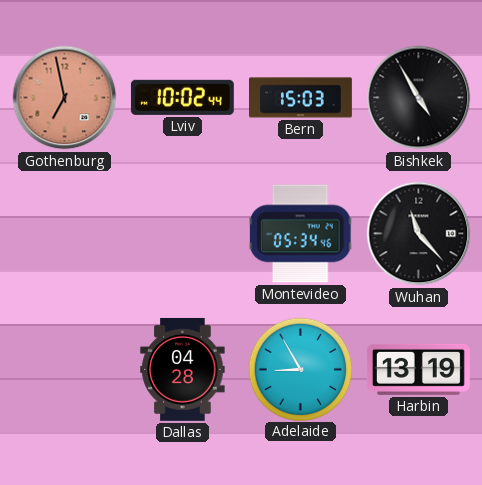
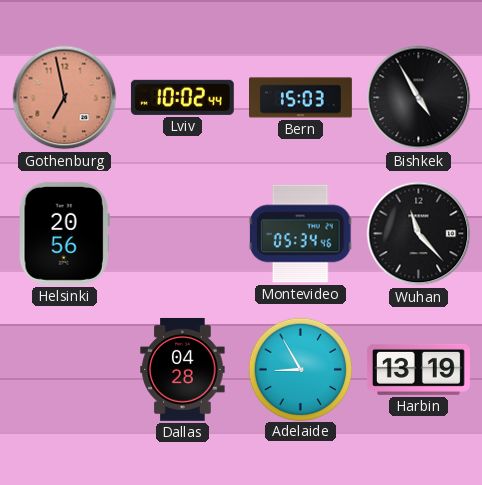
Helsinki: none -> 20:56 (64, 233)
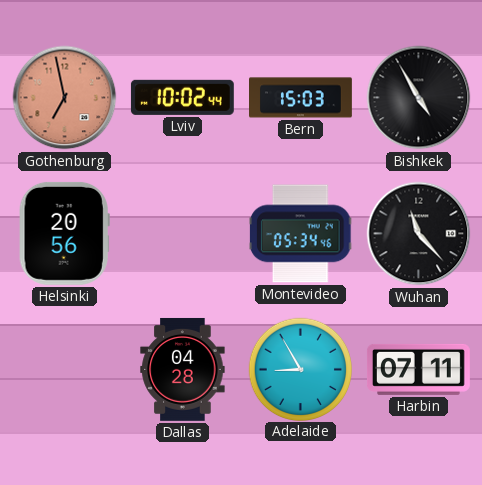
Harbin: 13:19 -> 07:11 (418, 369)
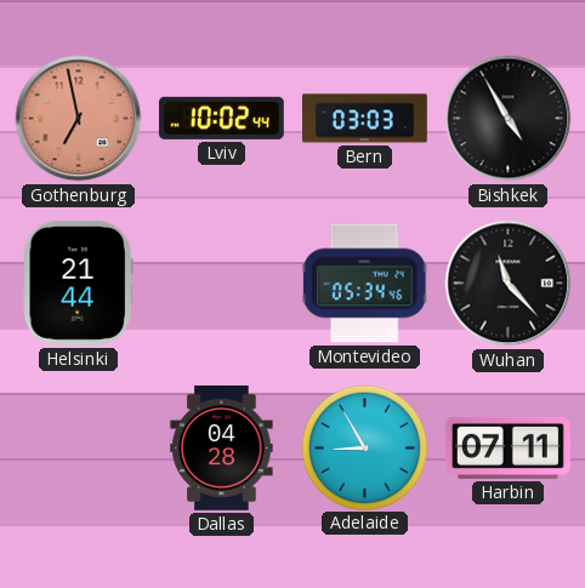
Bern: 15:03 -> 03:03 (365, 119)
Helsinki: 20:56 -> 21:44 (78, 282)
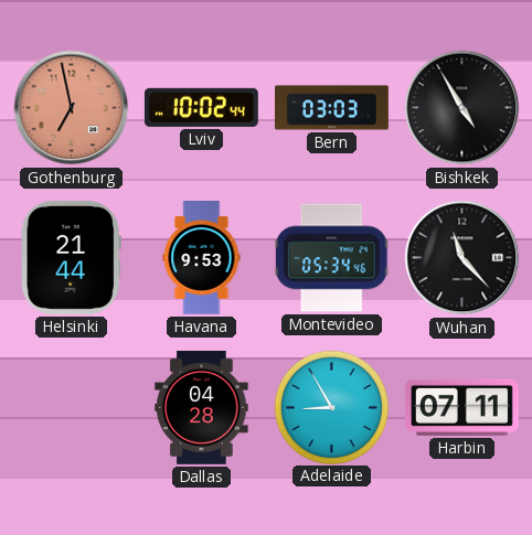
Havana: none -> 9:53 (202, 258)
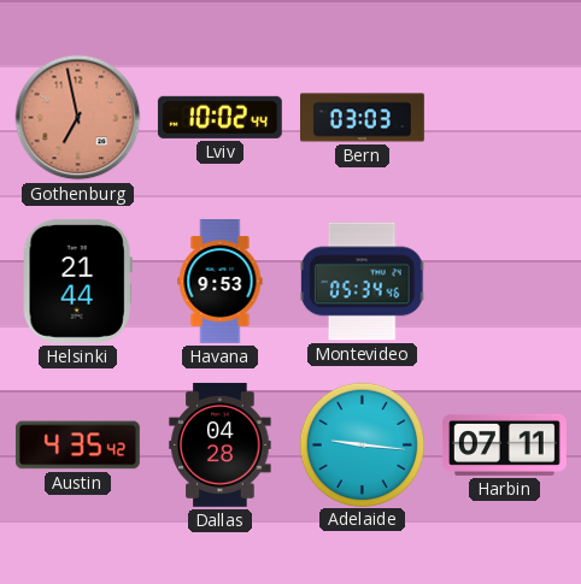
Bishkek: 4:55 -> none (462, 108)
Wuhan: 11:23 -> none (462, 258)
Austin: none -> 4:35 (77, 446)
Adelaide: 8:55 -> 9:16 (362, 444)
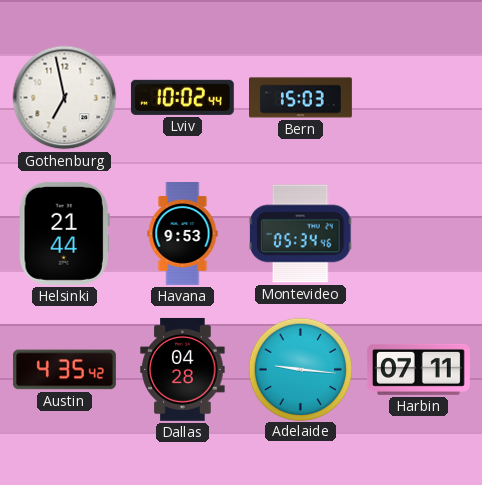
Gothenburg dial: salmon -> white (65, 98)
Bern: 03:03 -> 15:03 (301, 98)
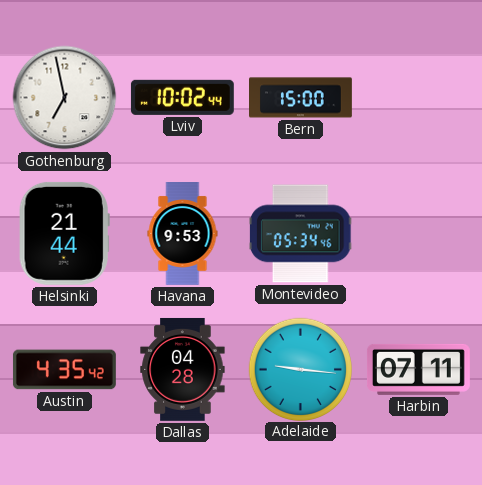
Bern: 15:03 -> 15:00 (301, 98)
